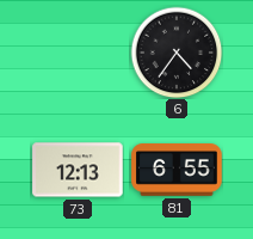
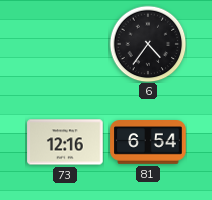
73: 12:13 -> 12:16 (65, 142)
81: 6:55 -> 6:54 (148, 142)
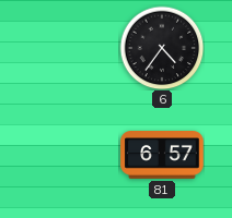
73: 12:16 -> none (65, 142)
81: 6:54 -> 6:57 (162, 155)
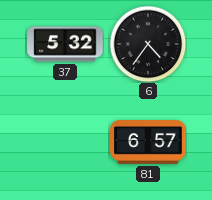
37: none -> 5:32 (65, 44)
